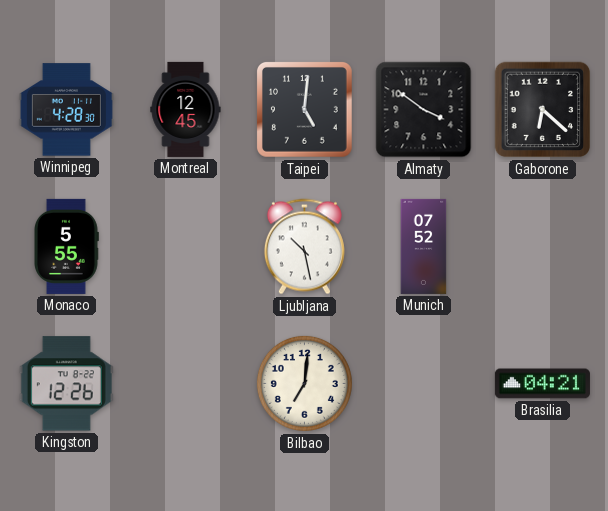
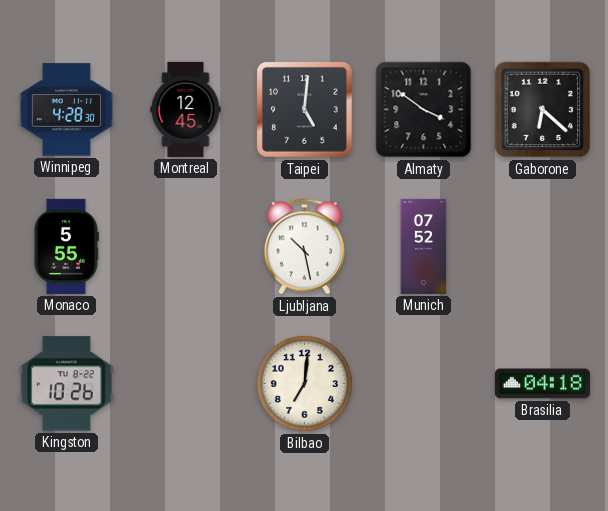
Kingston: 12:26 -> 10:26 (66, 384)
Brasilia: 04:21 -> 04:18 (542, 384)
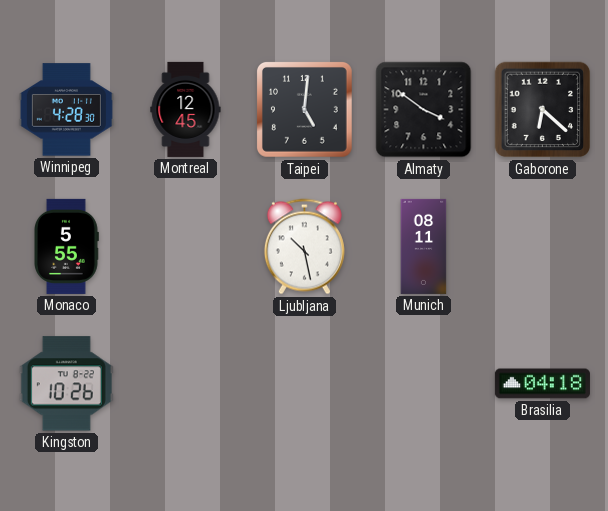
Munich: 07:52 -> 08:11 (424, 246)
Bilbao: 7:01 -> none (304, 383)
